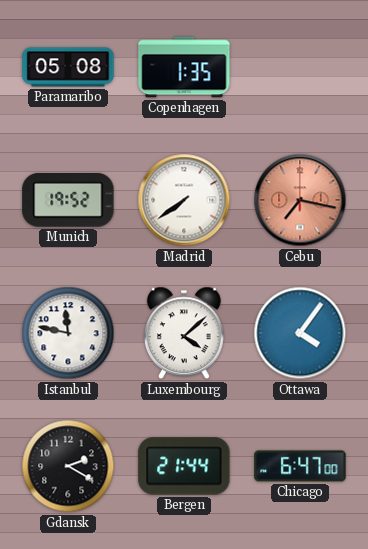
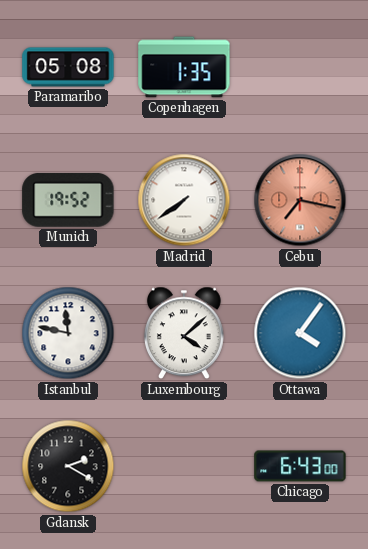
Bergen: 21:44 -> none (184, 466)
Chicago: 6:47 -> 6:43 (300, 466)
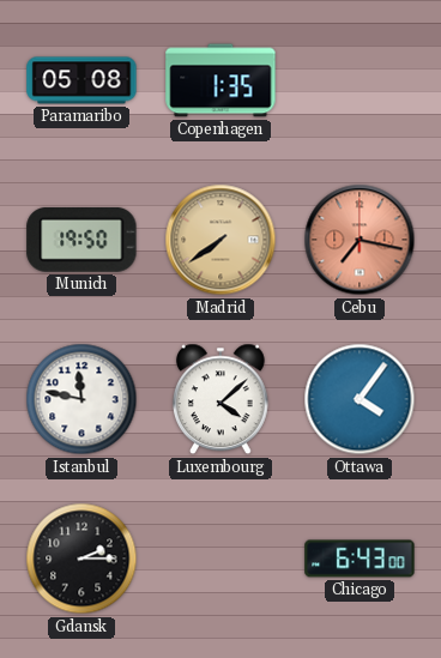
Munich: 19:52 -> 19:50 (81, 240)
Madrid dial: white -> champagne (220, 240)
Gdansk: 2:20 -> 2:15 (81, 559)
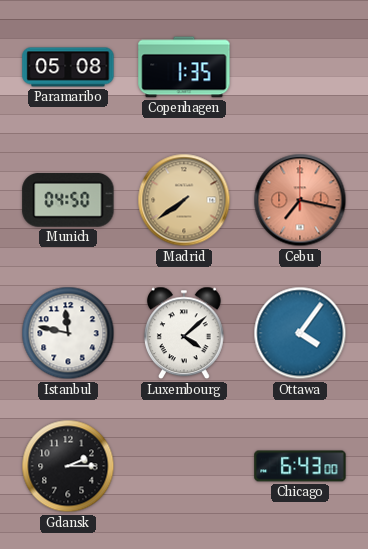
Munich: 19:50 -> 04:50 (68, 200)
